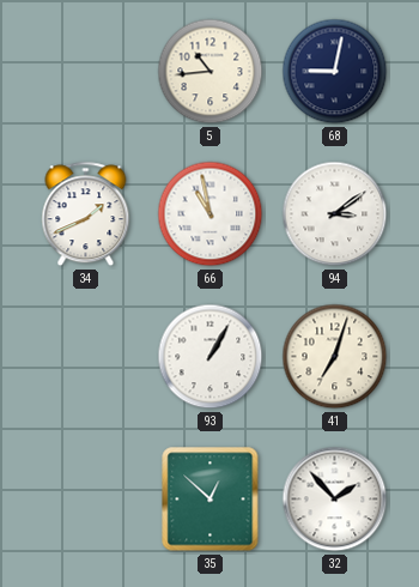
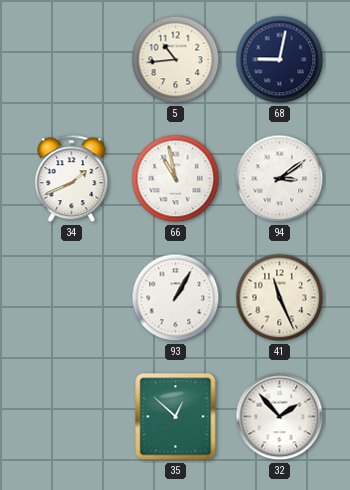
41: 7:03 -> 11:26 (280, 298)
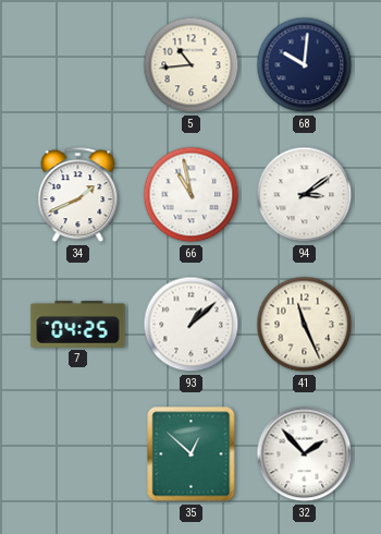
68: 9:02 -> 10:01 (305, 65)
7: none -> 04:25 (78, 325)
93: 1:05 -> 1:08 (192, 325)
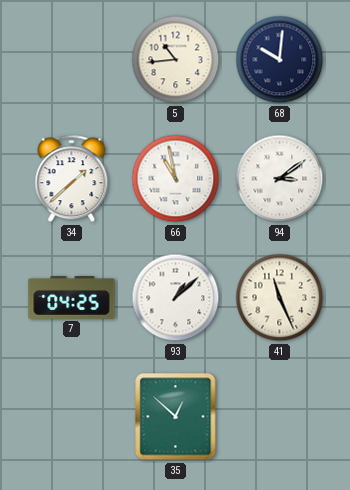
34: 1:41 -> 1:38 (72, 179)
32: 1:53 -> none (305, 454)
